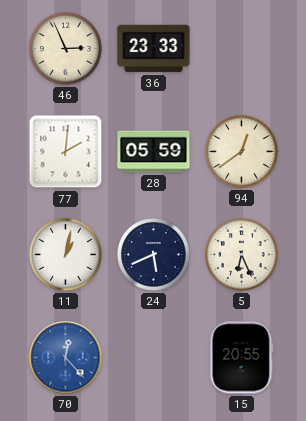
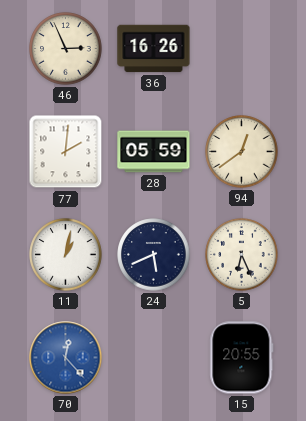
36: 23:33 -> 16:26 (154, 49)
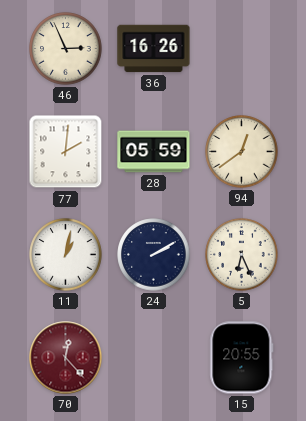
24: 5:41 -> 2:10 (154, 255)
70 dial: blue -> burgundy (66, 358)
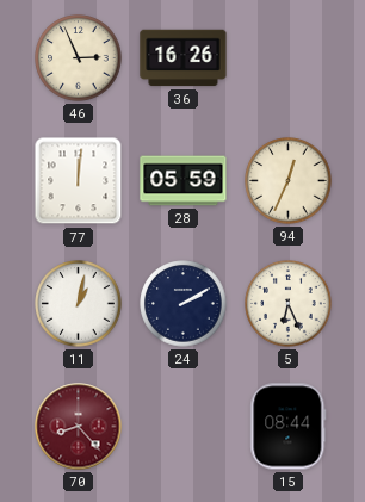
77: 2:01 -> 12:01 (79, 181)
94: 12:39 -> 12:34 (289, 181)
70: 12:23 -> 8:23 (79, 427)
15: 20:55 -> 08:44 (289, 427)
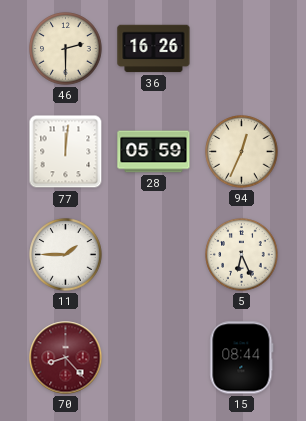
46: 2:56 -> 2:30 (66, 49)
11: 1:02 -> 1:45 (66, 255)
24: 2:10 -> none (184, 304)
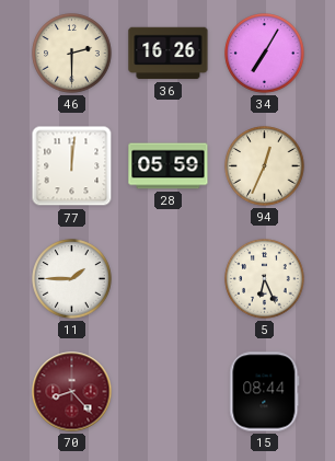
34: none -> 7:05 (265, 54)
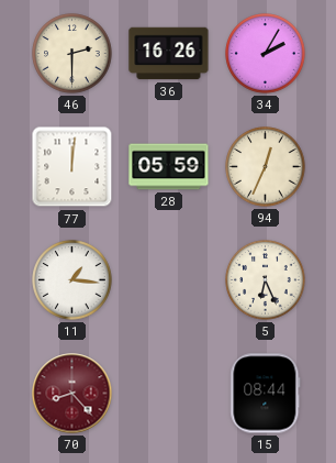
34: 7:05 -> 2:05 (266, 54)
11: 1:45 -> 1:16 (72, 280)
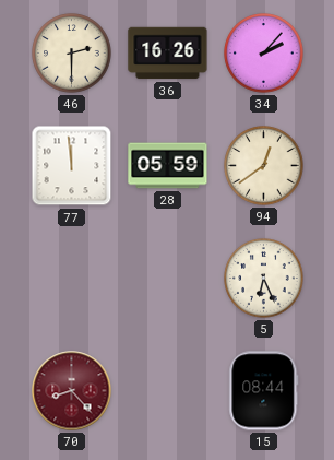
34: 2:05 -> 2:07 (264, 54)
77: 12:01 -> 11:59 (72, 166)
94: 12:34 -> 12:39 (264, 166)
11: 1:16 -> none (72, 280)
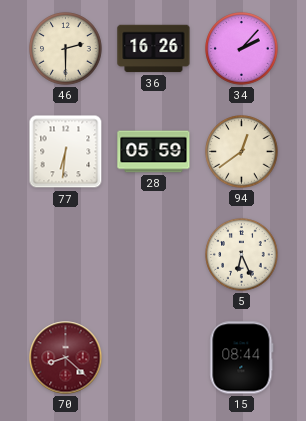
77: 11:59 -> 6:31 (66, 152)
70: 8:23 -> 8:22 (66, 358)
